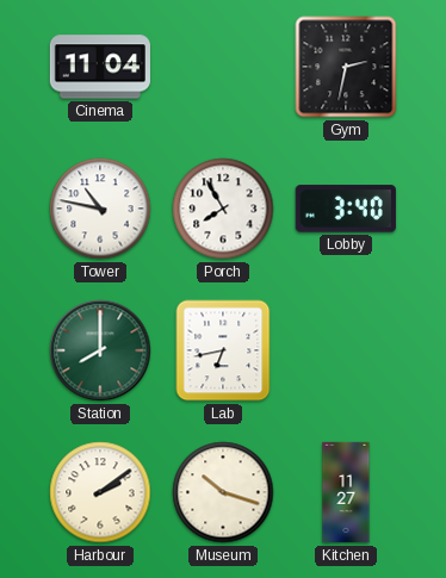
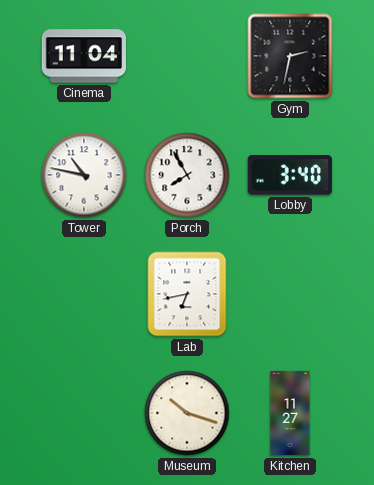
Station: 8:00 -> none (100, 350)
Harbour: 2:09 -> none (100, 492)
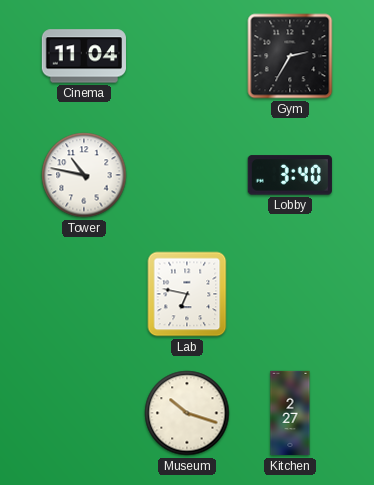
Gym: 2:32 -> 2:35 (290, 56)
Porch: 7:55 -> none (187, 175)
Lab: 6:43 -> 6:47 (187, 294)
Kitchen: 11:27 -> 2:27 (290, 413)
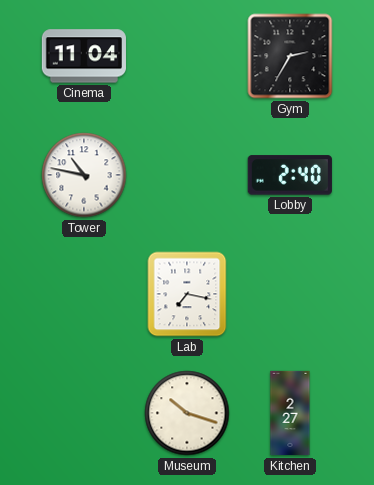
Lobby: 3:40 -> 2:40 (290, 175)
Lab: 6:47 -> 7:17 (187, 294)
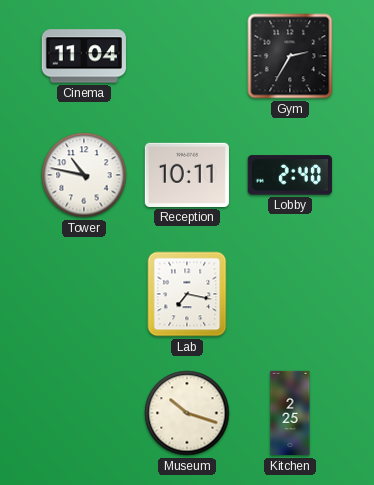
Reception: none -> 10:11 (187, 175)
Kitchen: 2:27 -> 2:25 (290, 413)
